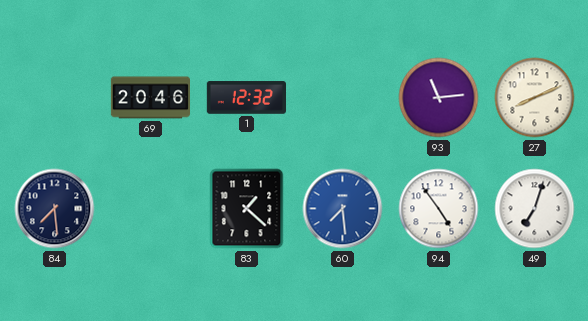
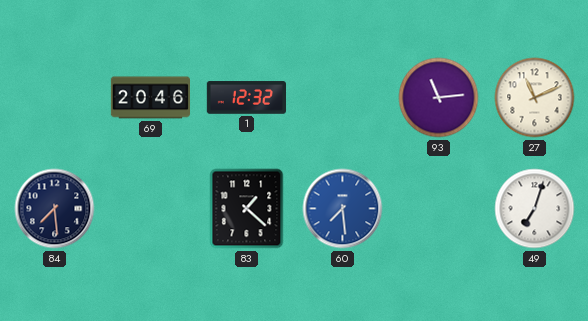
27: 8:11 -> 11:11 (535, 98)
94: 4:54 -> none (439, 209)
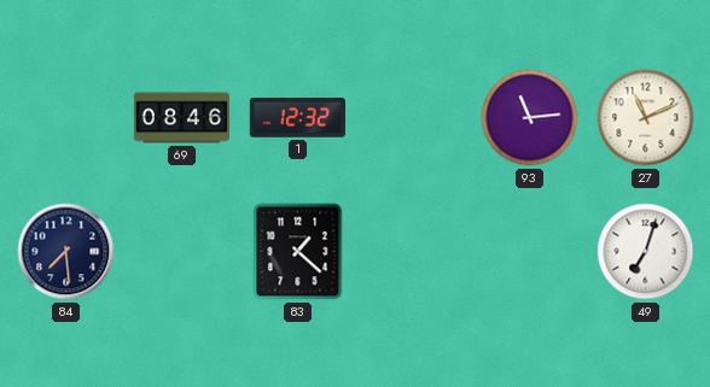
69: 20:46 -> 08:46 (181, 118)
60: 7:29 -> none (343, 209)
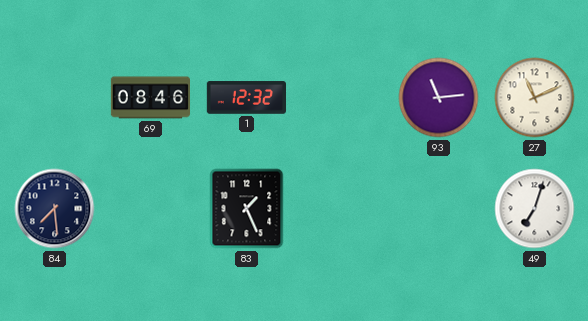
83: 1:22 -> 1:26 (247, 209)
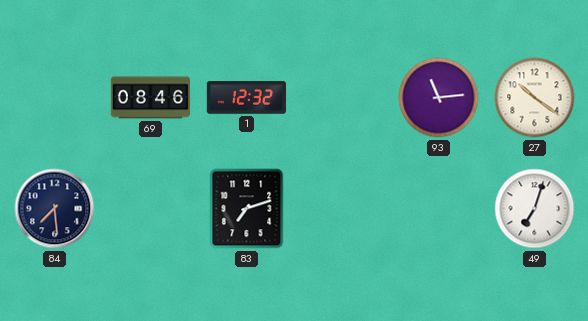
27: 11:11 -> 10:21 (535, 98)
83: 1:26 -> 7:12 (247, 209)
